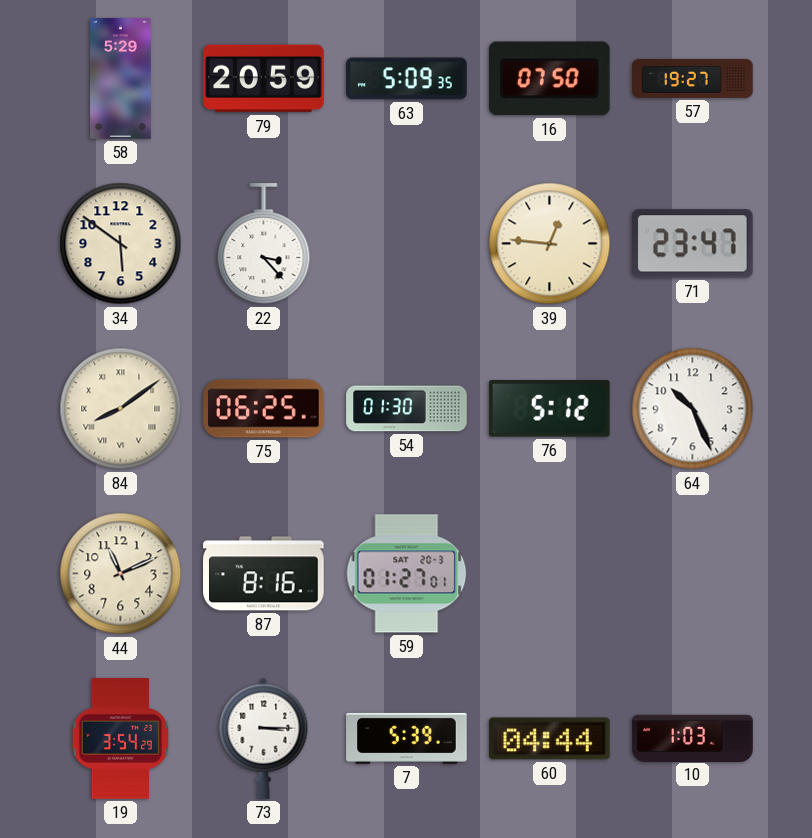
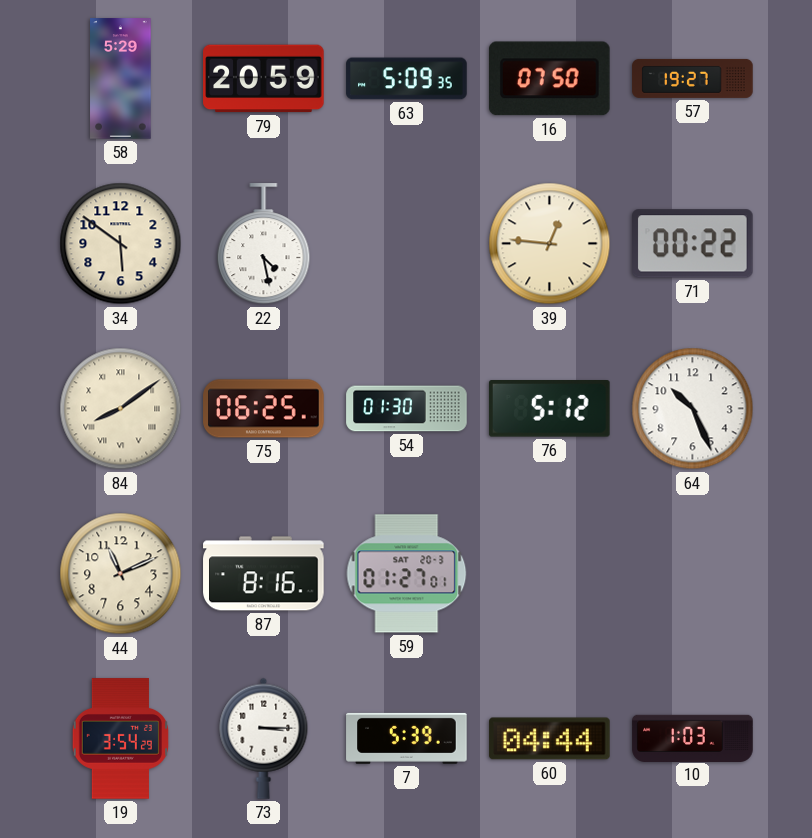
22: 3:23 -> 4:28 (264, 244)
71: 23:47 -> 00:22 (693, 244)
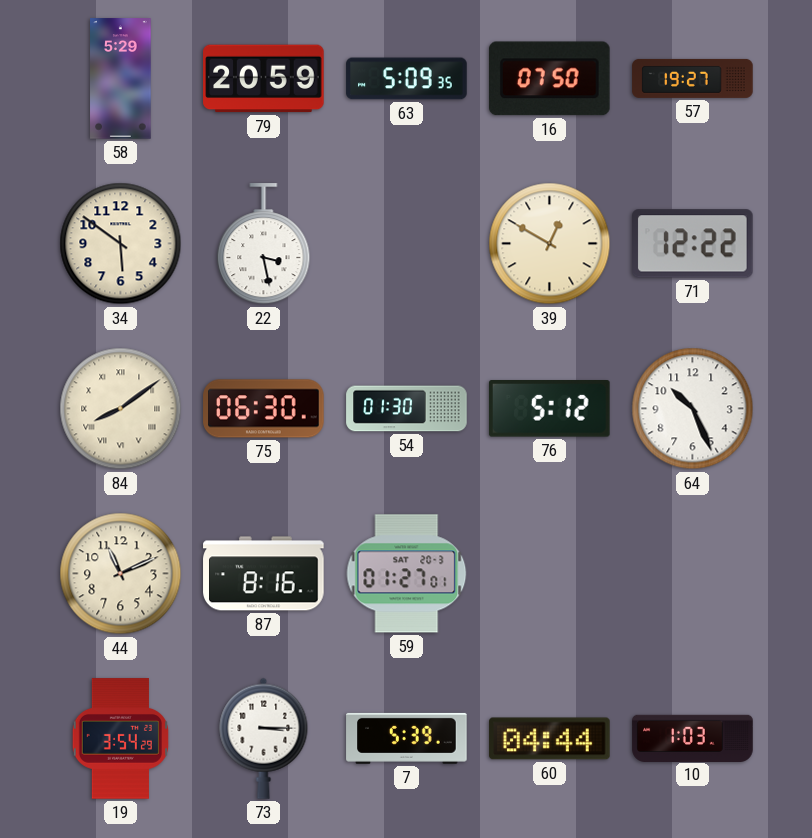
22: 4:28 -> 3:28 (264, 244)
39: 12:46 -> 12:50 (550, 244)
71: 00:22 -> 12:22 (693, 244)
75: 06:25 -> 06:30 (264, 409)
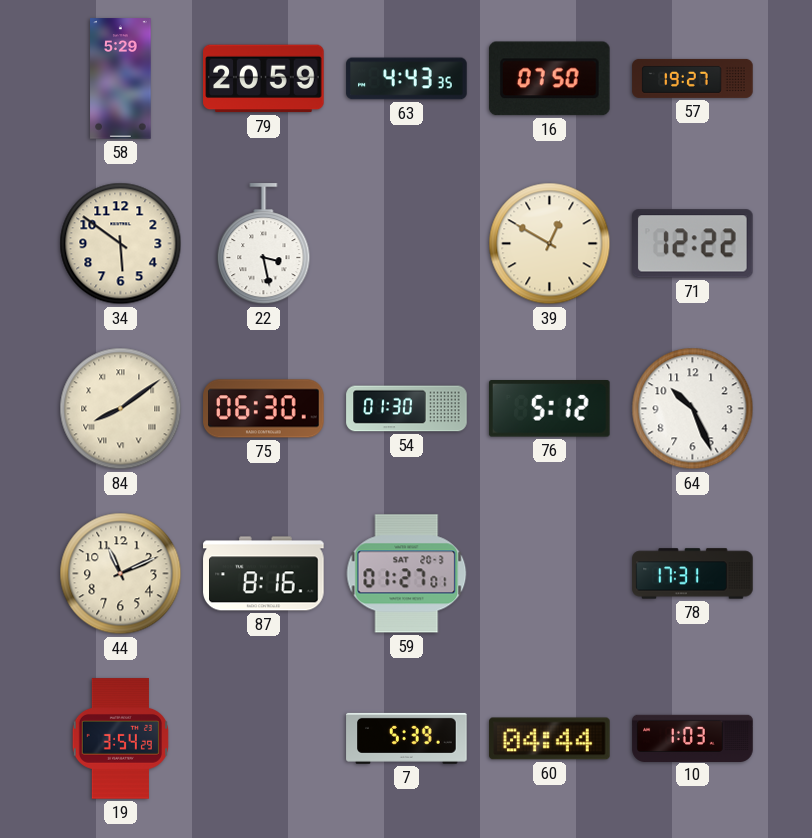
63: 5:09 -> 4:43 (407, 79)
78: none -> 17:31 (693, 574)
73: 3:15 -> none (264, 738)
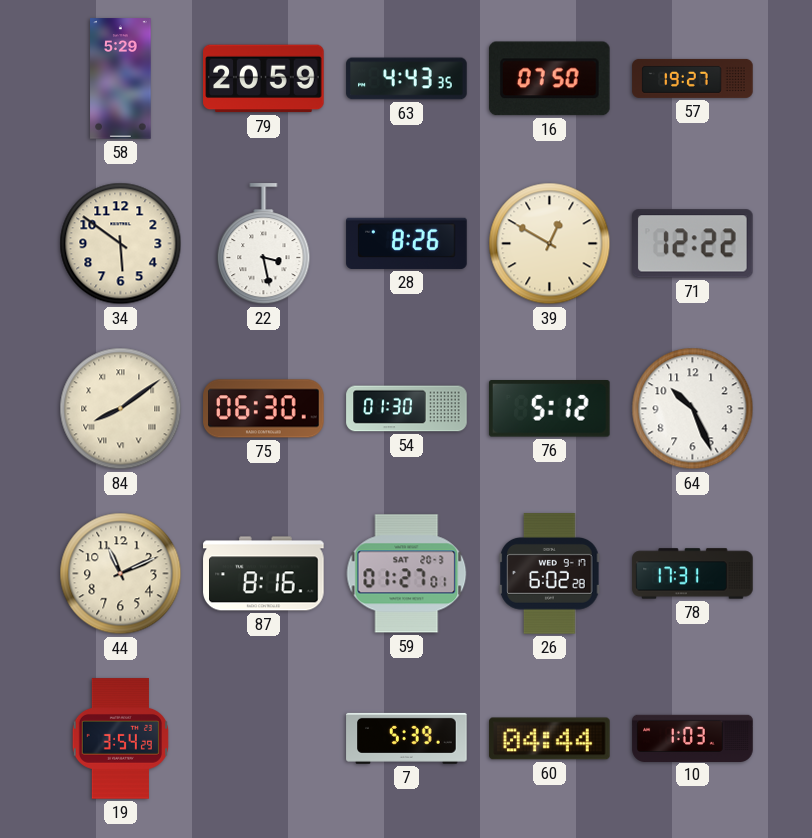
28: none -> 8:26 (407, 243)
26: none -> 6:02 (550, 574)
